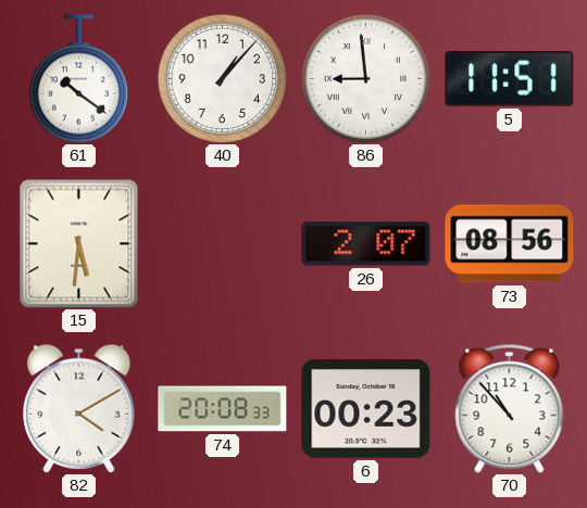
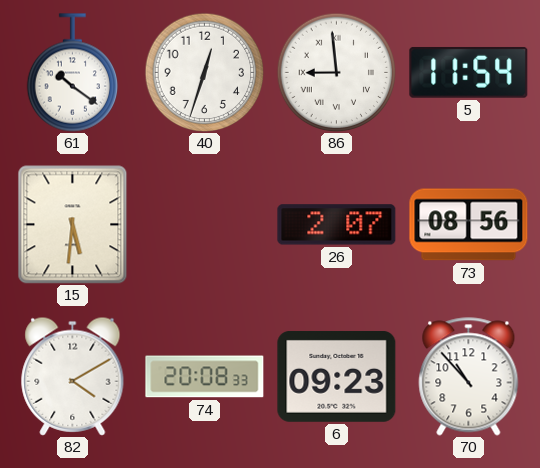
40: 1:07 -> 12:33 (204, 72)
5: 11:51 -> 11:54 (469, 72)
6: 00:23 -> 09:23 (337, 376)
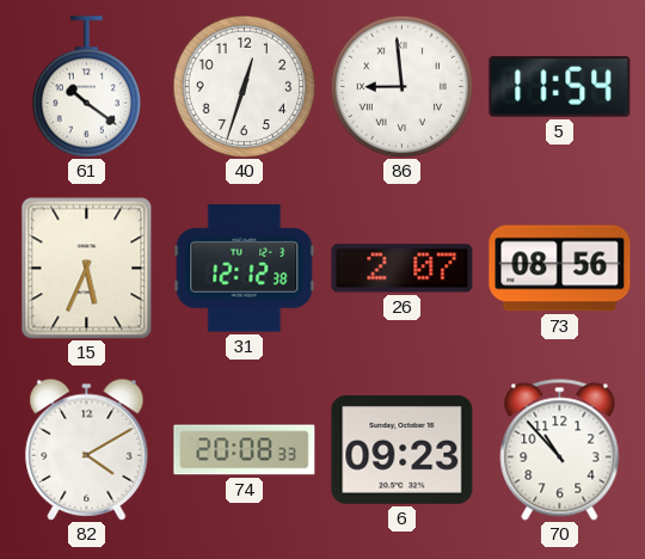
15: 5:31 -> 5:34 (87, 268)
31: none -> 12:12 (245, 269)
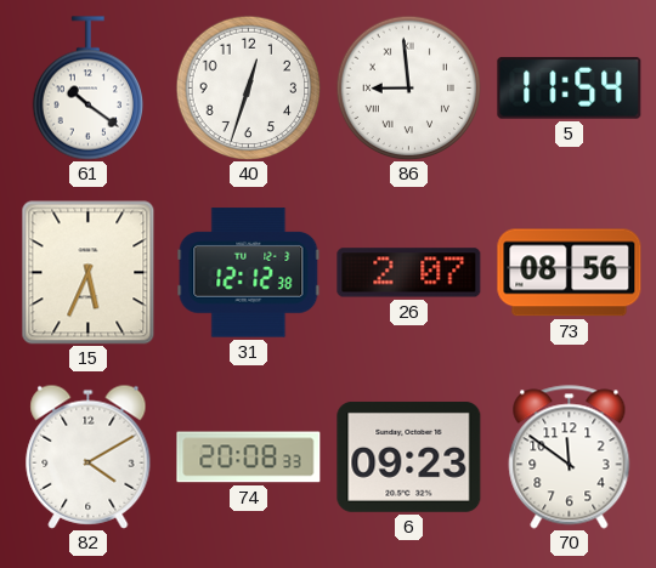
70: 10:53 -> 11:51 (570, 458)
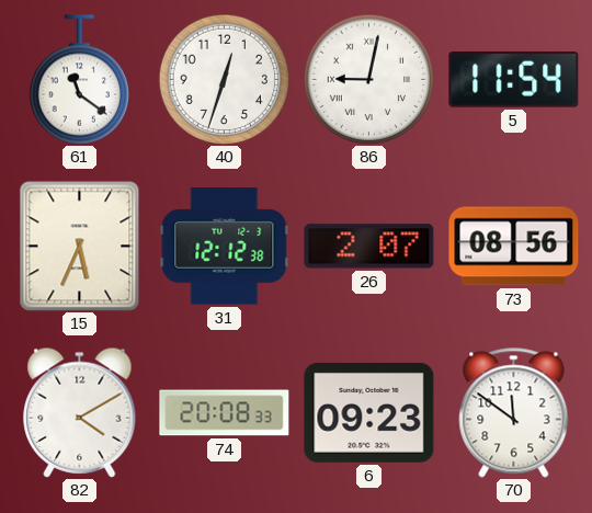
61: 10:21 -> 11:21 (79, 80)
86: 8:59 -> 9:02 (368, 79)
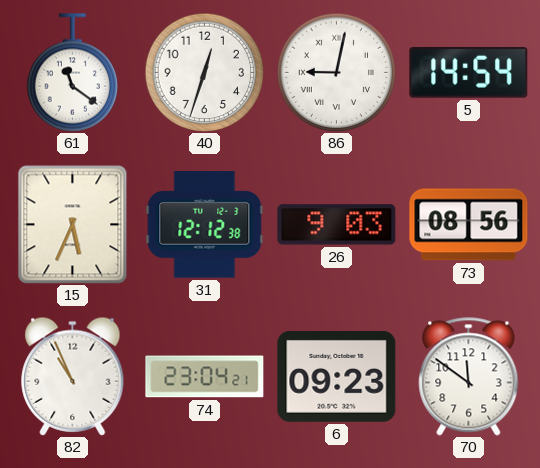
5: 11:54 -> 14:54 (469, 72)
26: 2:07 -> 9:03 (337, 225)
82: 4:10 -> 10:56 (73, 376)
74: 20:08 -> 23:04 (205, 377)
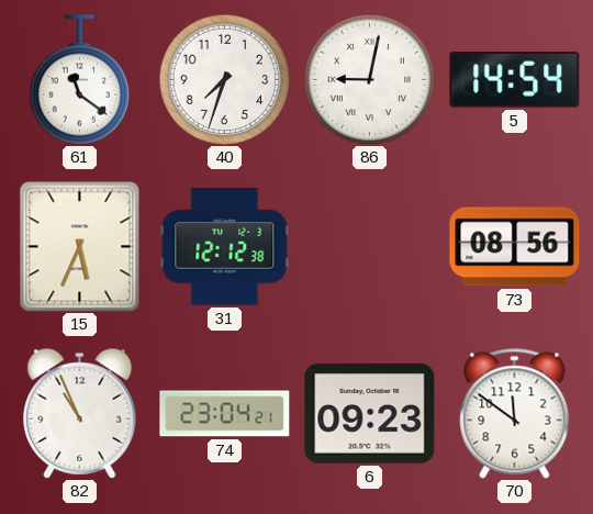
40: 12:33 -> 7:33 (224, 79)
26: 9:03 -> none (337, 225)
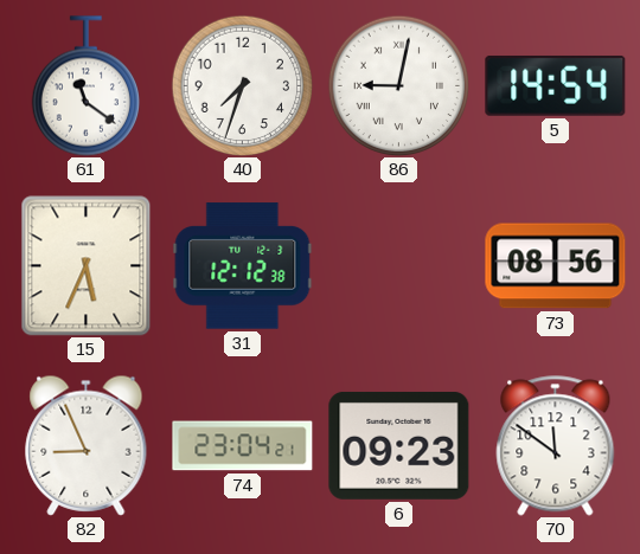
82: 10:56 -> 8:56 (87, 445)
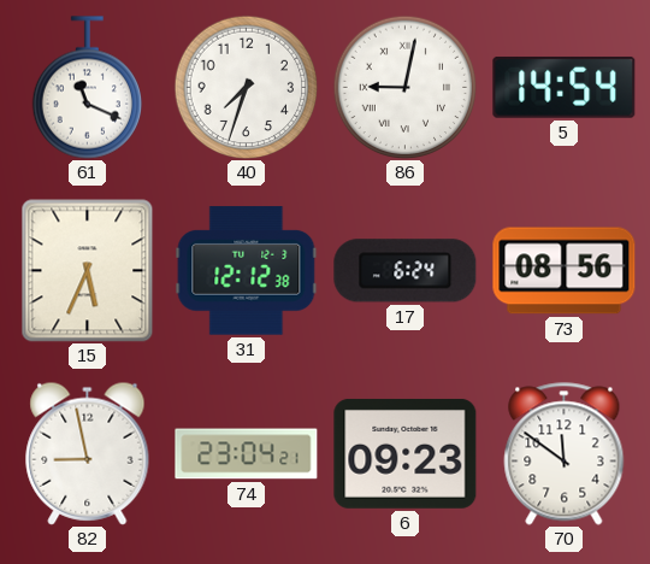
61: 11:21 -> 11:19 (87, 88)
17: none -> 6:24 (406, 271)
82: 8:56 -> 8:58 (88, 453)
